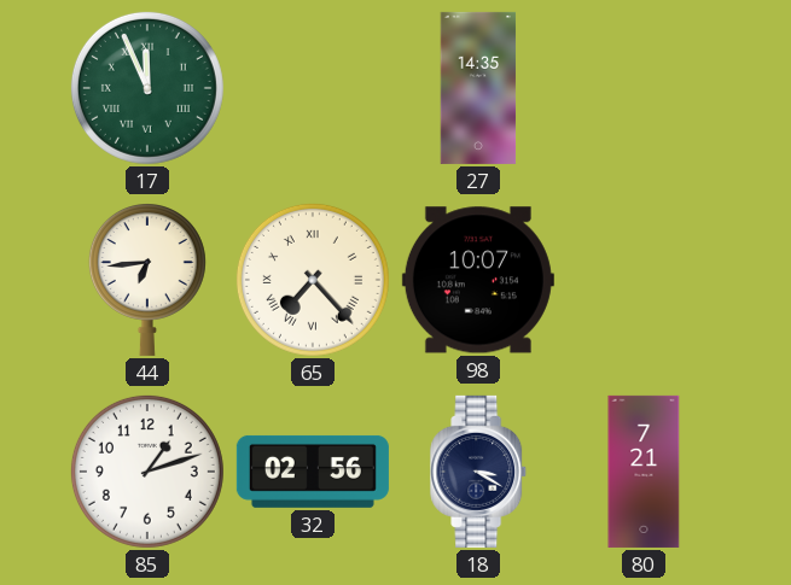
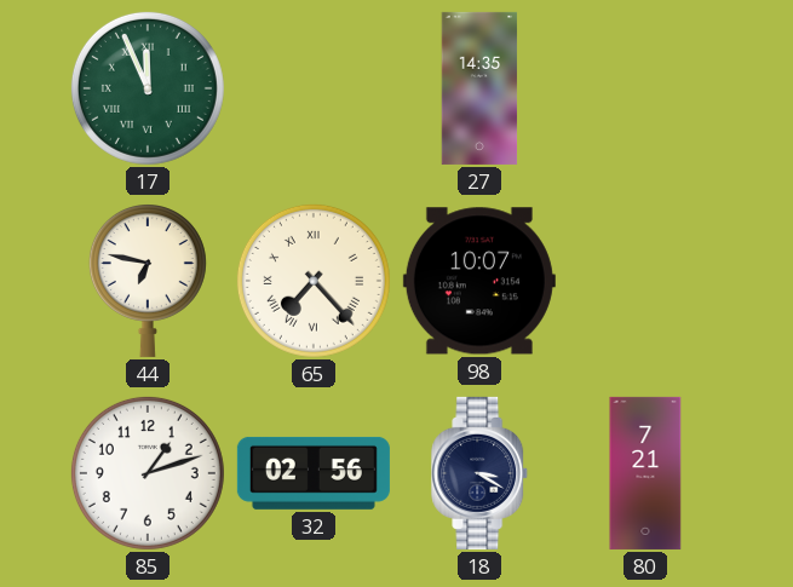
44: 6:44 -> 6:47 (148, 281)
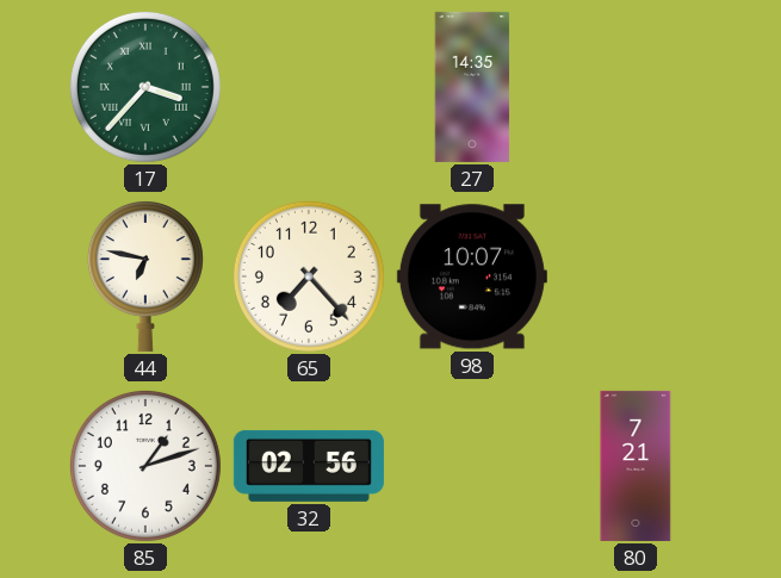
17: 11:56 -> 3:37 (145, 87)
65 numerals: Roman -> Arabic (309, 276)
18: 3:20 -> none (481, 473)
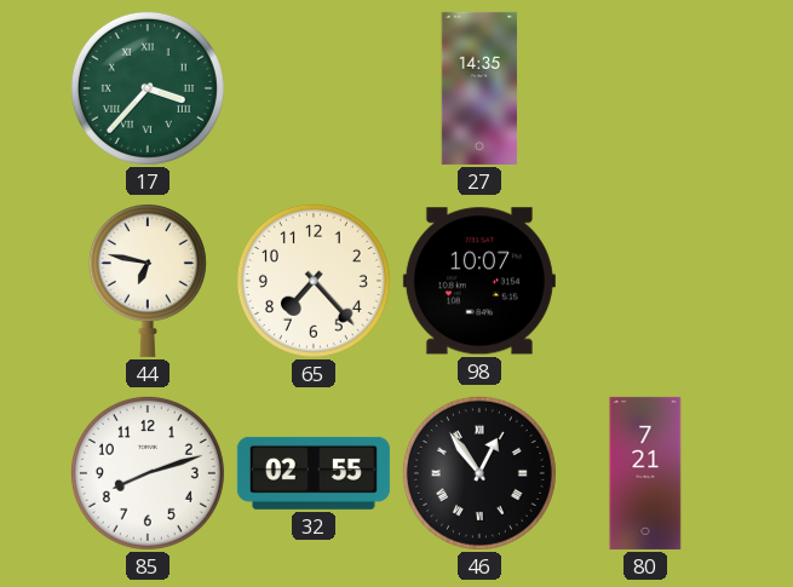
85: 1:12 -> 8:12 (148, 473)
32: 02:56 -> 02:55 (314, 473)
46: none -> 12:54 (479, 473)
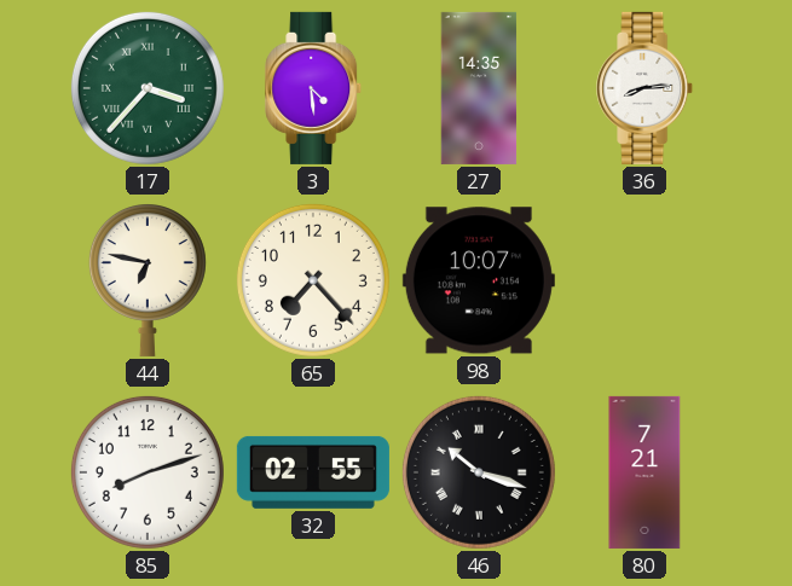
3: none -> 4:29 (314, 88)
36: none -> 8:14 (646, 88)
46: 12:54 -> 10:18 (479, 472)
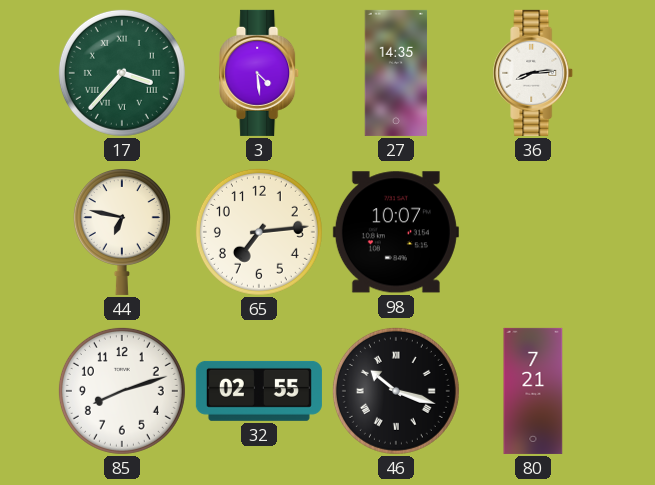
65: 7:23 -> 7:14 (259, 232)
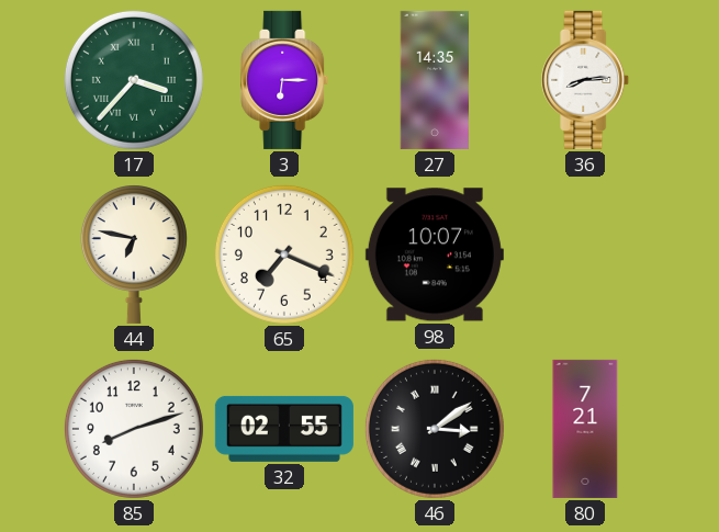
3: 4:29 -> 6:15 (285, 80)
65: 7:14 -> 7:19 (284, 254)
46: 10:18 -> 3:09 (435, 429)
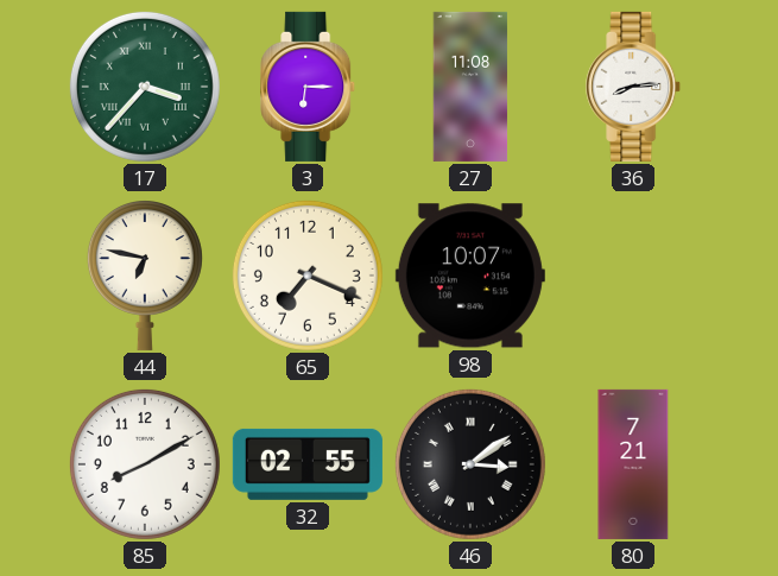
27: 14:35 -> 11:08 (470, 87)
85: 8:12 -> 8:10 (145, 464)
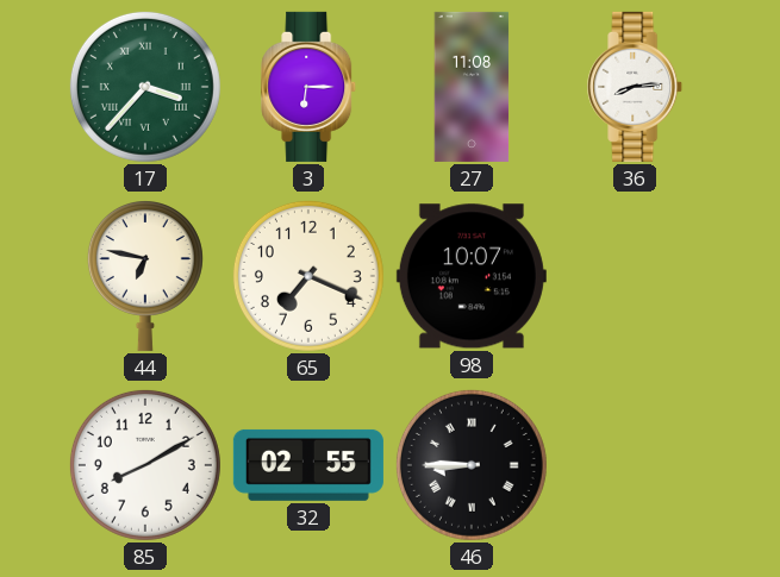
46: 3:09 -> 8:45 (472, 465)
80: 7:21 -> none (633, 464)
